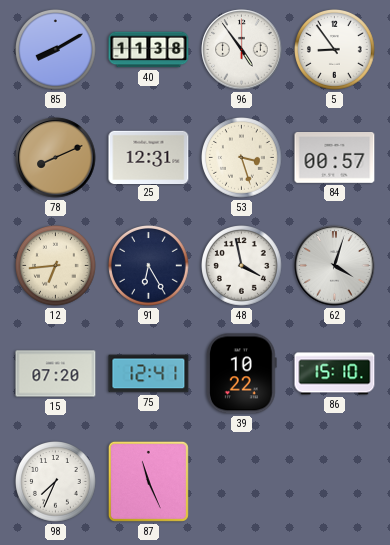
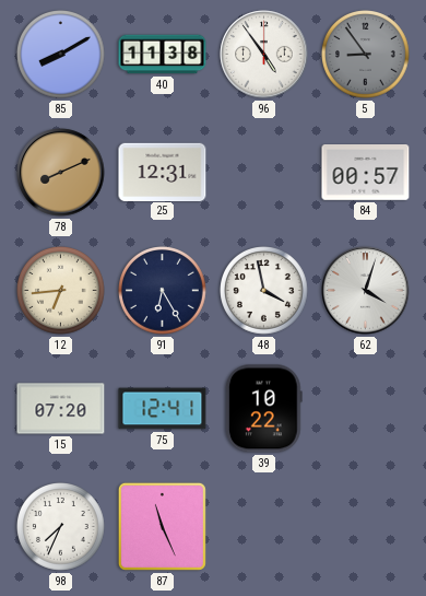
5 dial: white -> grey (366, 55)
53: 3:27 -> none (242, 158)
86: 15:10 -> none (335, 374)
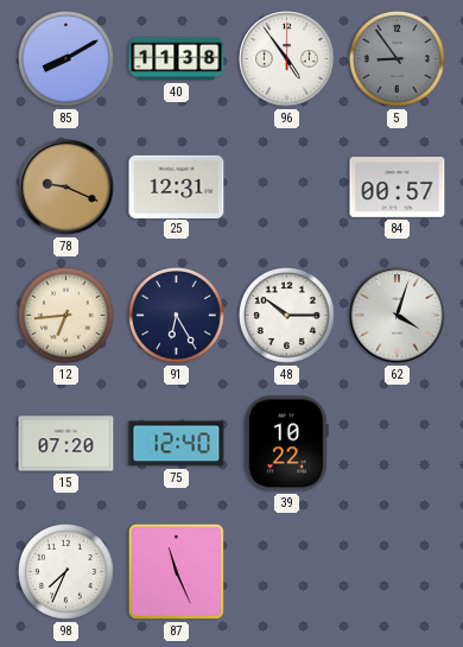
78: 8:11 -> 9:19 (66, 188)
48: 3:58 -> 10:15 (287, 316)
75: 12:41 -> 12:40 (177, 444)
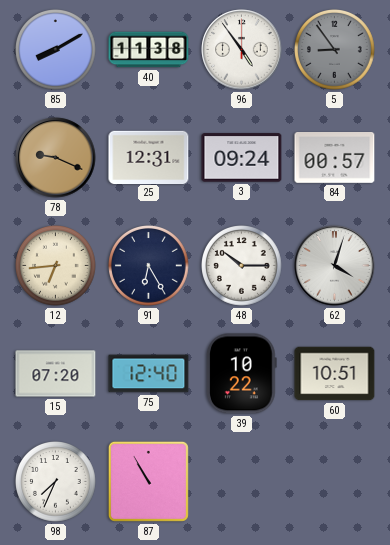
3: none -> 09:24 (242, 158)
60: none -> 10:51 (335, 374)
87: 11:26 -> 10:55 (148, 481)
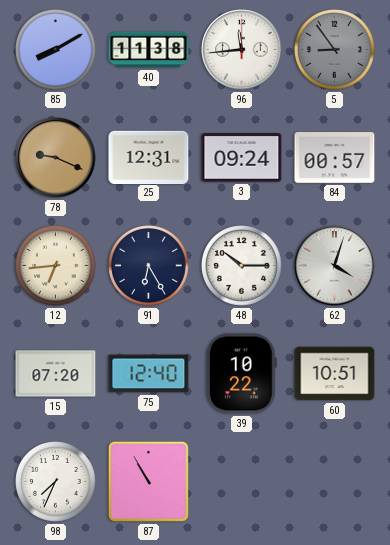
96: 4:54 -> 11:44 (242, 50)
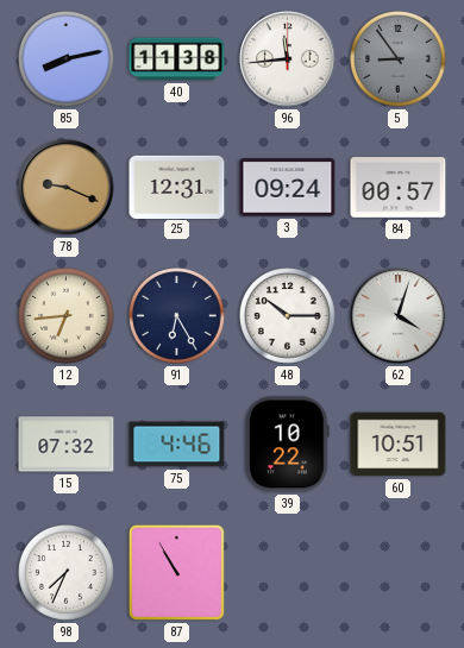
85: 8:10 -> 8:13 (67, 59)
15: 07:20 -> 07:32 (67, 445)
75: 12:40 -> 4:46 (177, 445)
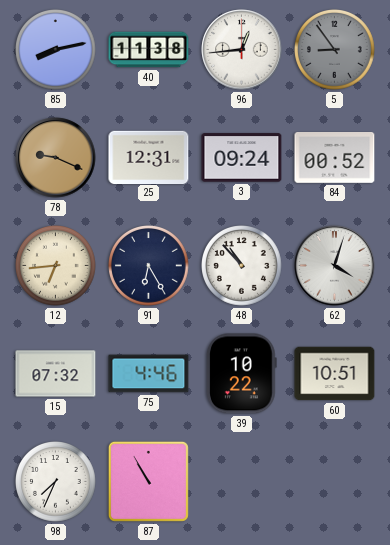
96: 11:44 -> 12:44 (242, 50)
84: 00:57 -> 00:52 (335, 158)
48: 10:15 -> 10:53 (242, 266)
